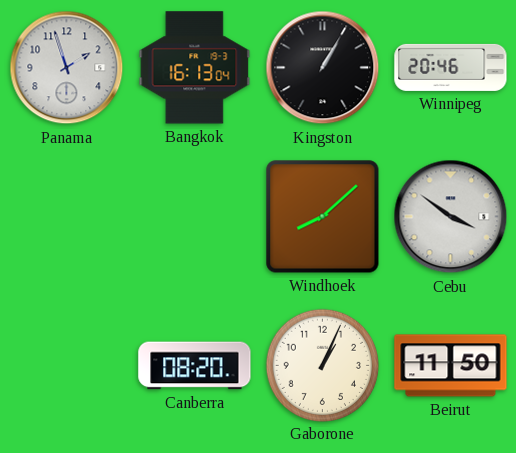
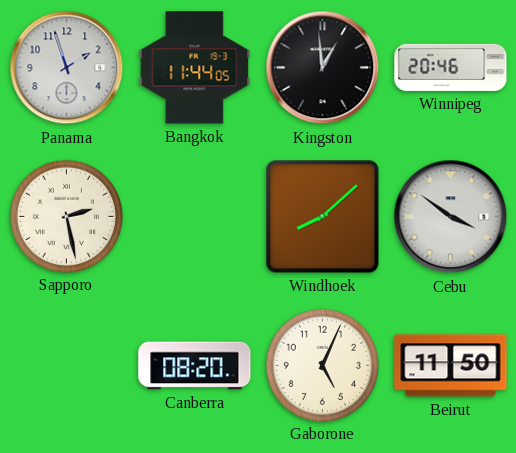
Bangkok: 16:13 -> 11:44 (195, 68)
Kingston: 1:05 -> 12:59 (323, 68)
Sapporo: none -> 2:28 (66, 216)
Gaborone: 1:04 -> 5:04 (322, 365)
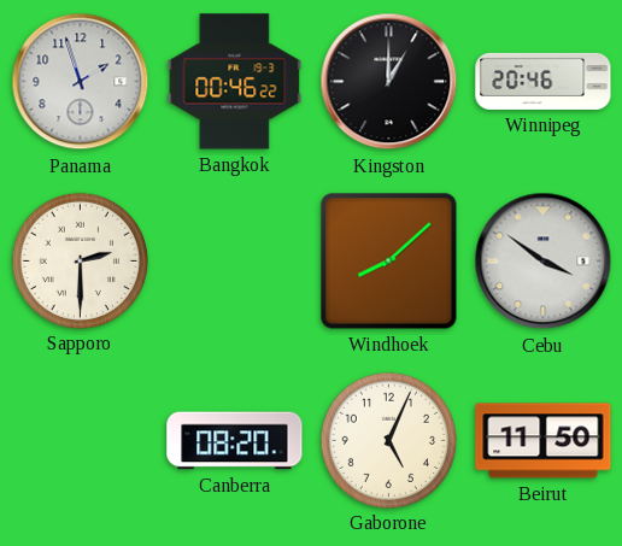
Bangkok: 11:44 -> 00:46 (235, 82)
Kingston: 12:59 -> 1:00 (389, 82)
Sapporo: 2:28 -> 2:30 (80, 260)
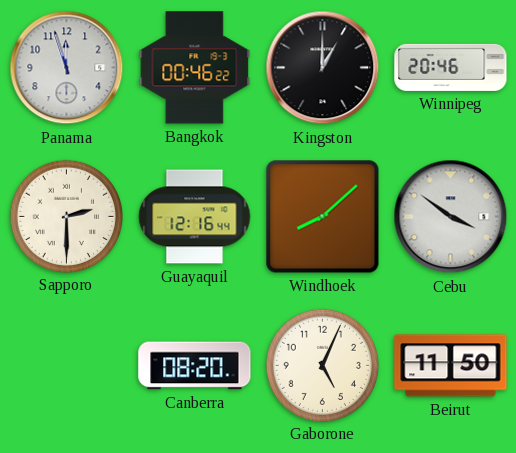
Panama: 1:57 -> 11:57 (67, 68)
Guayaquil: none -> 12:16 (195, 217)
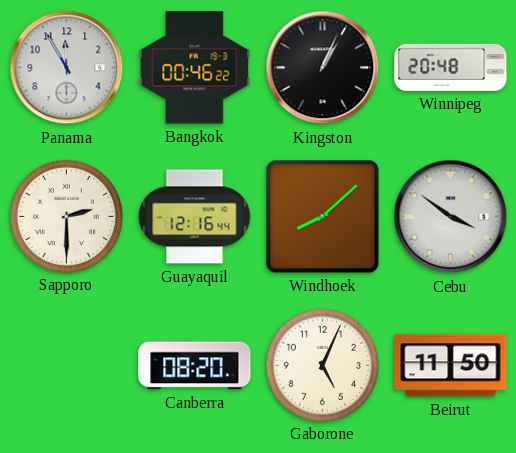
Panama: 11:57 -> 11:55 (67, 68)
Kingston: 1:00 -> 1:04 (323, 68)
Winnipeg: 20:46 -> 20:48 (451, 67)
